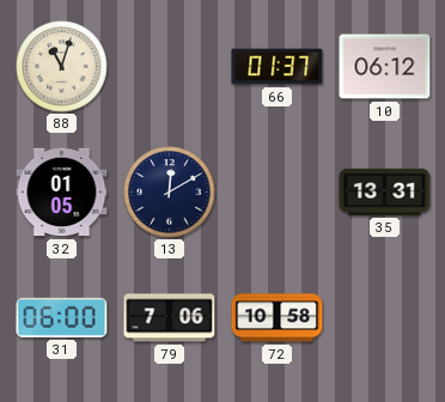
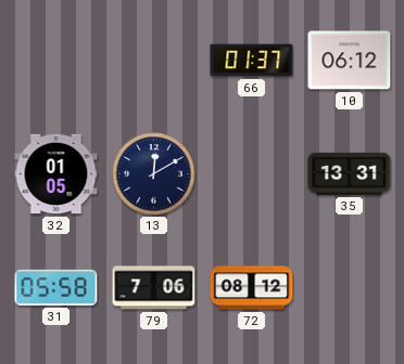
88: 11:03 -> none (62, 67)
31: 06:00 -> 05:58 (56, 287)
72: 10:58 -> 08:12 (252, 288)
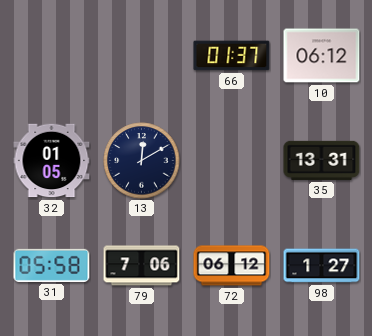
72: 08:12 -> 06:12 (232, 266)
98: none -> 1:27 (322, 266)
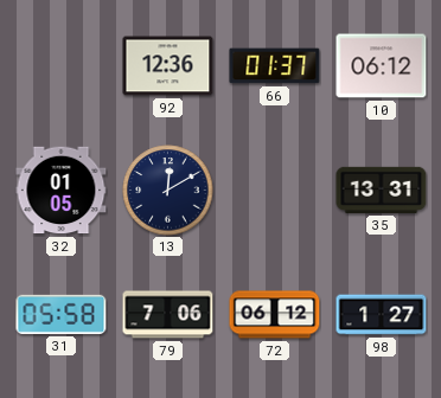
92: none -> 12:36 (168, 66)
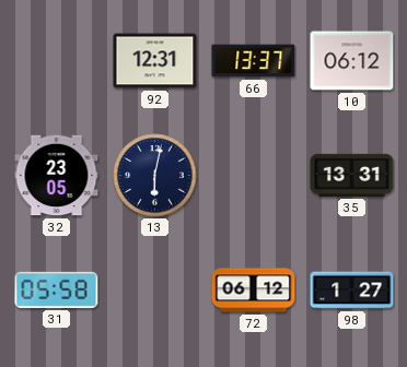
92: 12:36 -> 12:31 (155, 61)
66: 01:37 -> 13:37 (254, 61)
32: 01:05 -> 23:05 (57, 176)
13: 12:10 -> 6:02 (155, 176)
79: 7:06 -> none (168, 315)
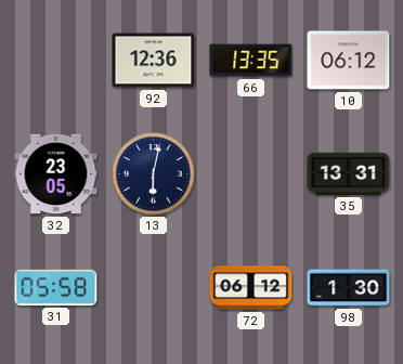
92: 12:31 -> 12:36 (154, 61)
66: 13:37 -> 13:35 (251, 61)
98: 1:27 -> 1:30 (349, 288)
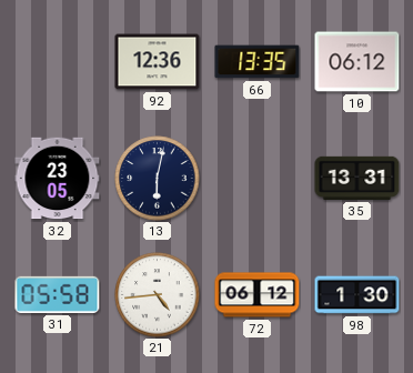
21: none -> 4:44 (158, 295)
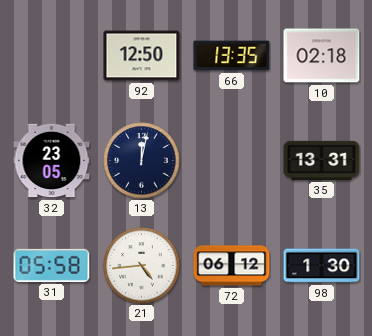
92: 12:36 -> 12:50 (142, 56)
10: 06:12 -> 02:18 (322, 56)
13: 6:02 -> 12:02 (142, 161)
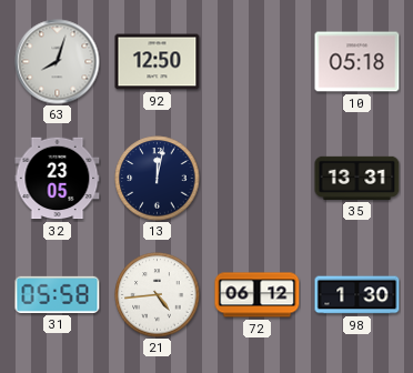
63: none -> 8:03 (58, 62)
66: 13:35 -> none (232, 56)
10: 02:18 -> 05:18 (357, 62)
